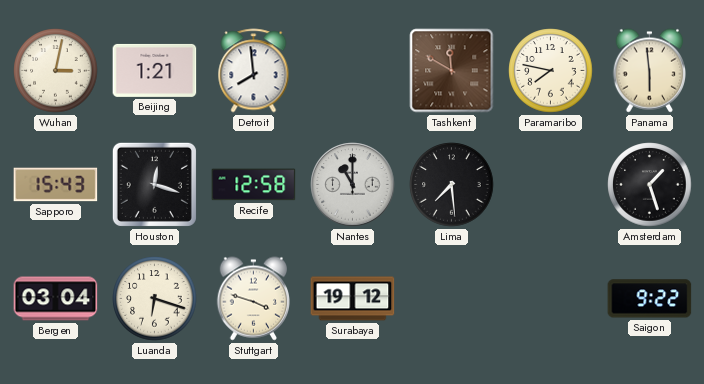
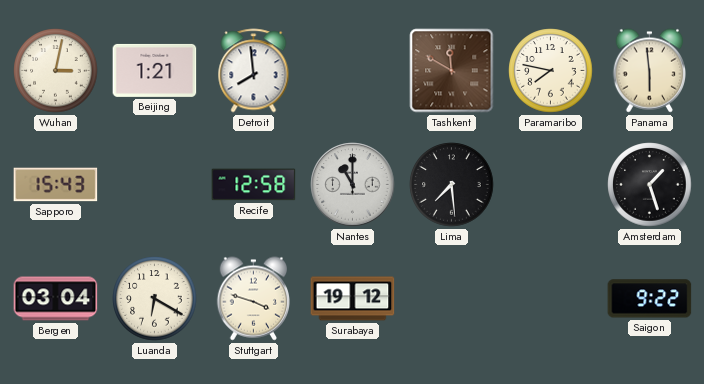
Houston: 12:18 -> none (154, 184)
Luanda: 6:18 -> 6:20 (155, 299)
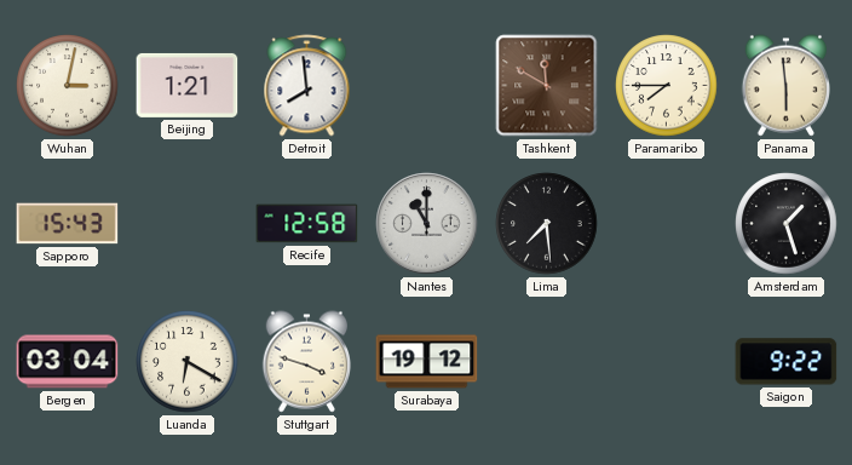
Paramaribo: 7:47 -> 7:45 (667, 86)
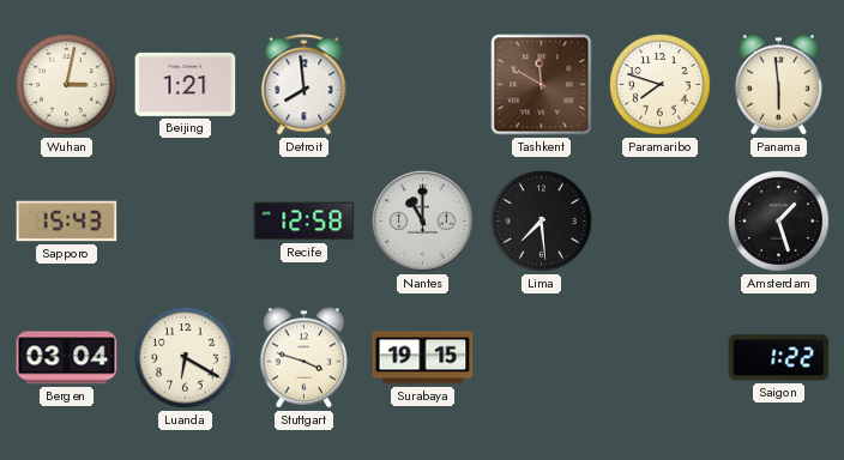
Paramaribo: 7:45 -> 7:48 (661, 85)
Surabaya: 19:12 -> 19:15 (423, 358)
Saigon: 9:22 -> 1:22 (779, 358)
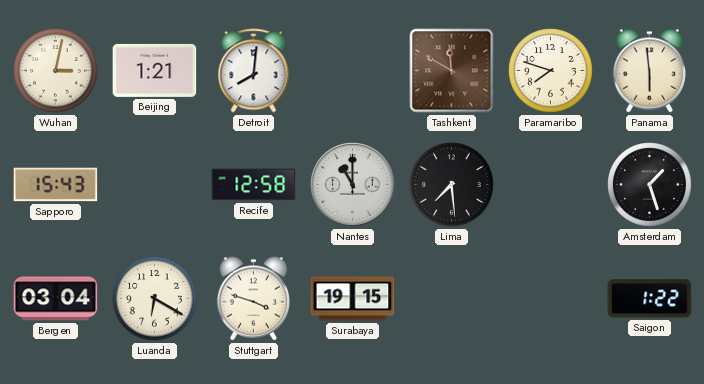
Detroit: 7:59 -> 8:01 (254, 71)
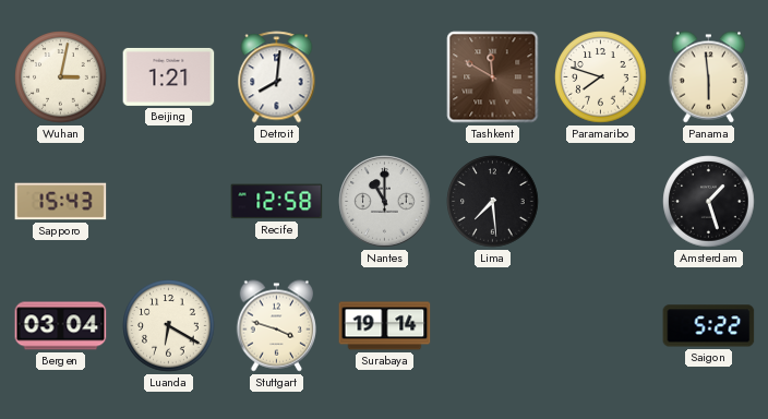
Surabaya: 19:15 -> 19:14 (385, 326)
Saigon: 1:22 -> 5:22 (709, 326)
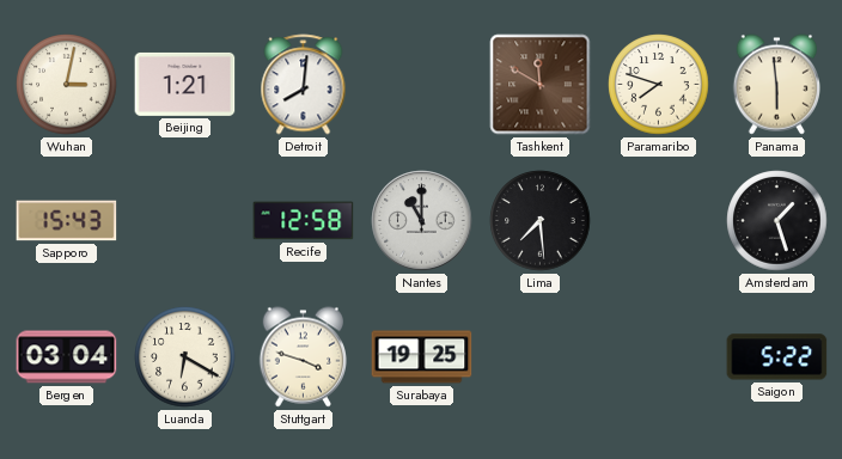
Surabaya: 19:14 -> 19:25 (422, 357)
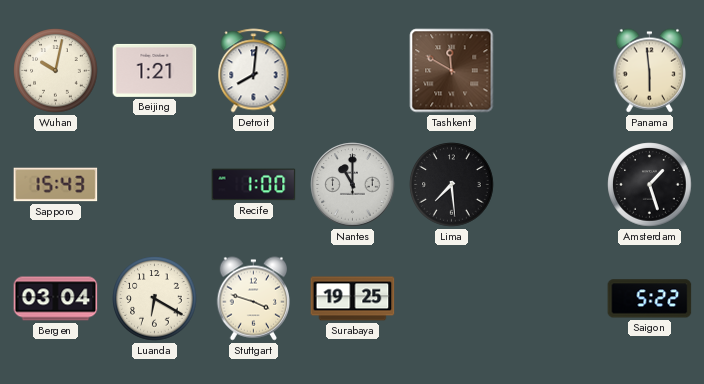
Wuhan: 3:02 -> 10:02 (56, 71)
Paramaribo: 7:48 -> none (659, 85)
Recife: 12:58 -> 1:00 (254, 185)
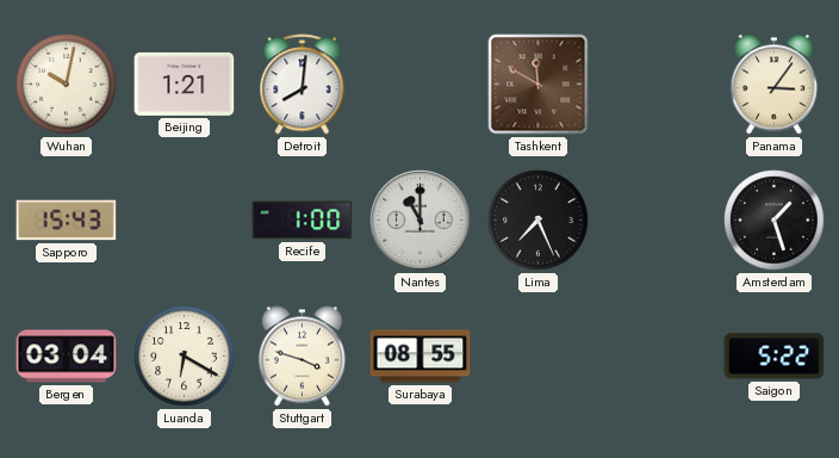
Panama: 5:59 -> 3:06 (775, 85)
Lima: 7:29 -> 7:26 (539, 221)
Surabaya: 19:25 -> 08:55 (421, 357)
